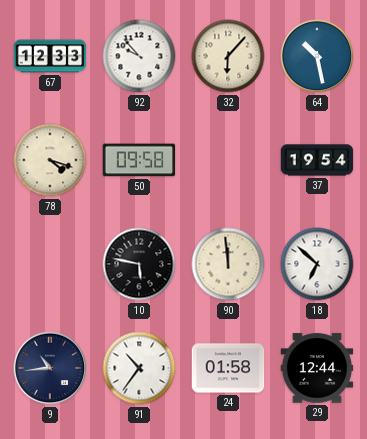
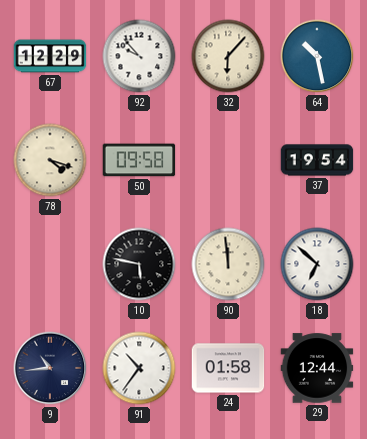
67: 12:33 -> 12:29 (50, 56)
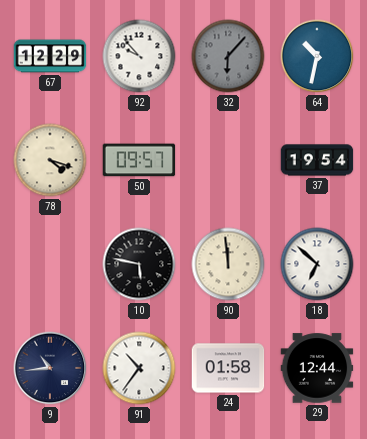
32 dial: cream -> grey (228, 56)
64: 10:28 -> 10:32 (317, 56)
50: 09:58 -> 09:57 (139, 160)
